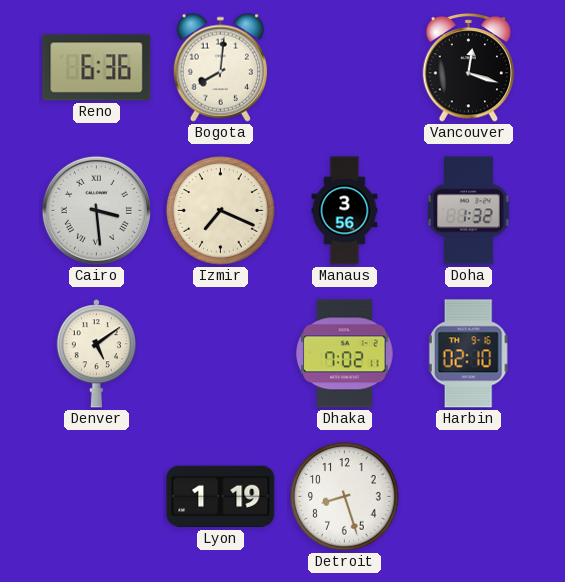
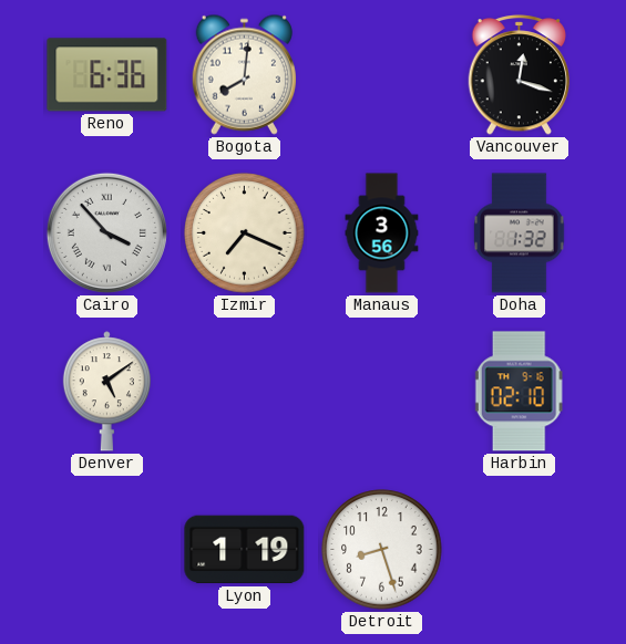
Cairo: 3:29 -> 3:53 (106, 232)
Dhaka: 7:02 -> none (345, 354)
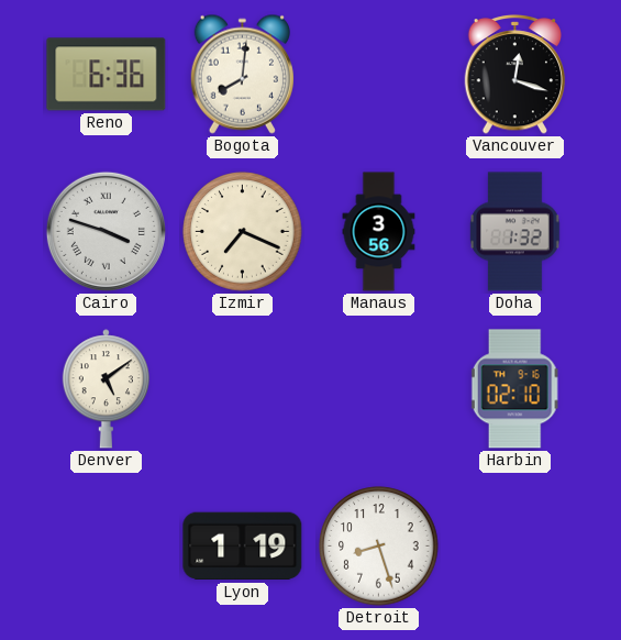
Cairo: 3:53 -> 3:48 (106, 231)
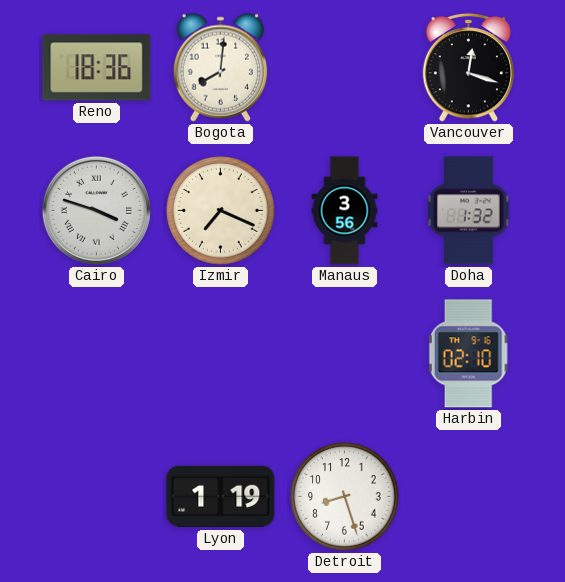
Reno: 6:36 -> 18:36 (97, 68)
Denver: 5:09 -> none (106, 389)
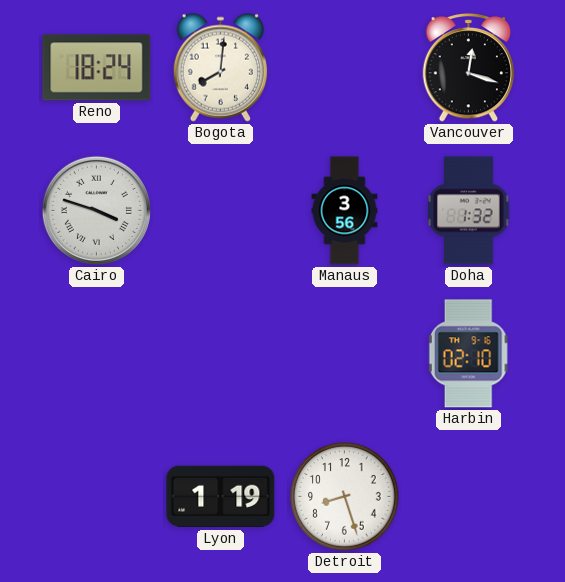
Reno: 18:36 -> 18:24 (97, 68)
Izmir: 7:19 -> none (221, 211)
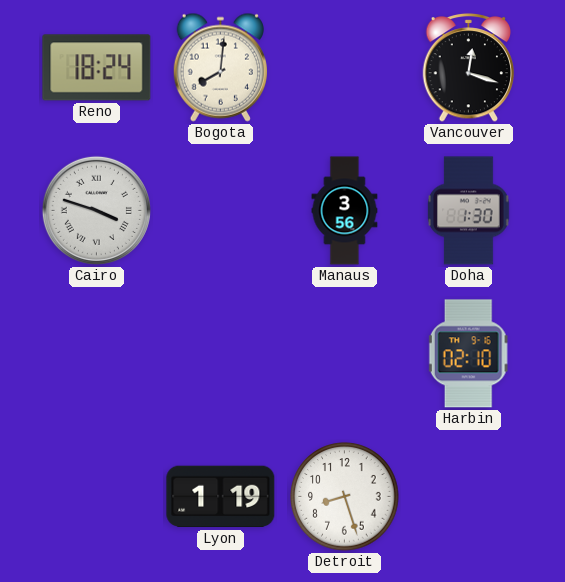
Doha: 1:32 -> 1:30 (469, 211)
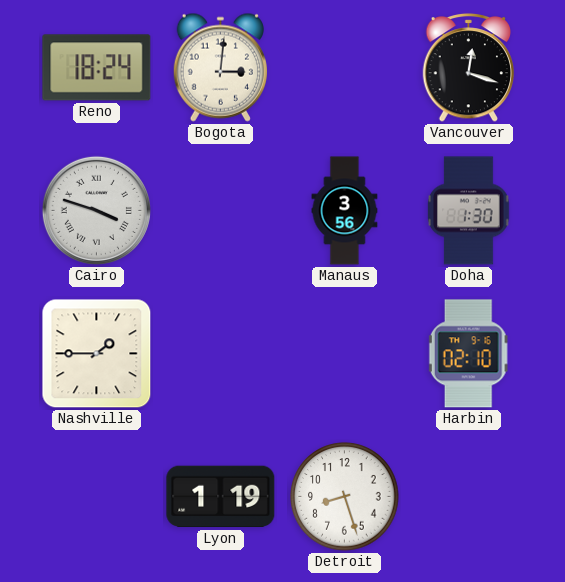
Bogota: 8:01 -> 3:01 (220, 67)
Nashville: none -> 1:45 (97, 354)
